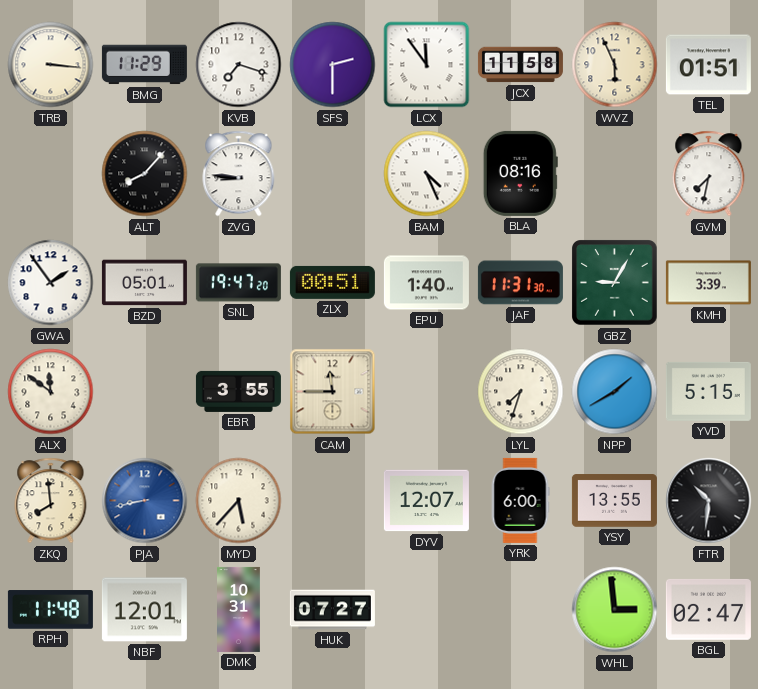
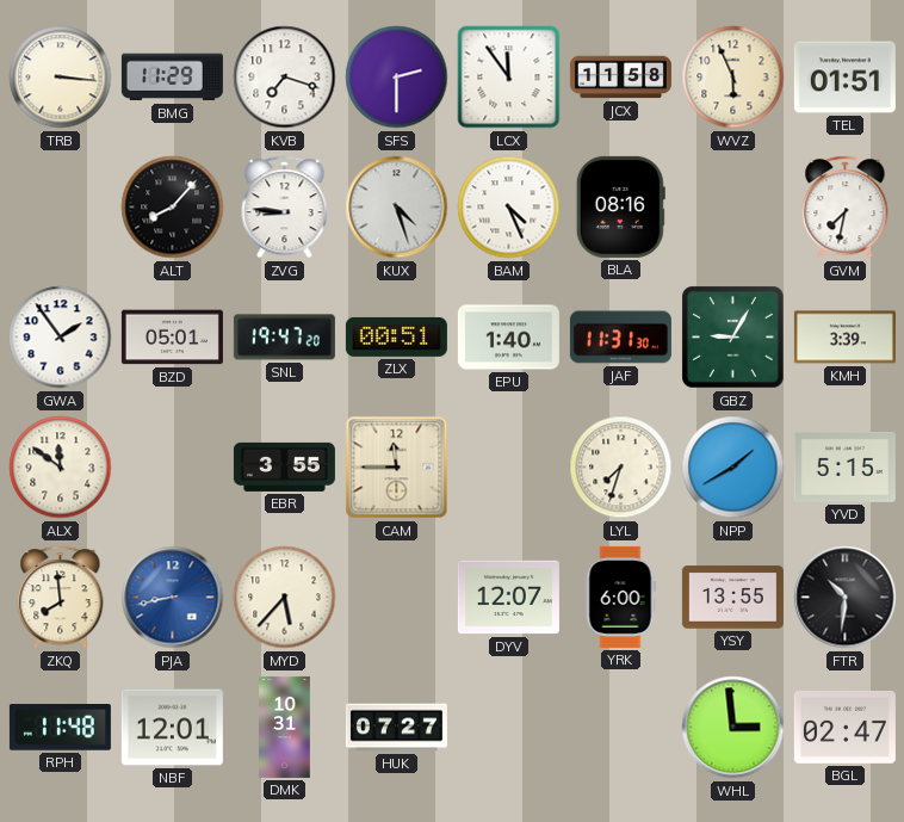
KUX: none -> 4:27 (397, 208)
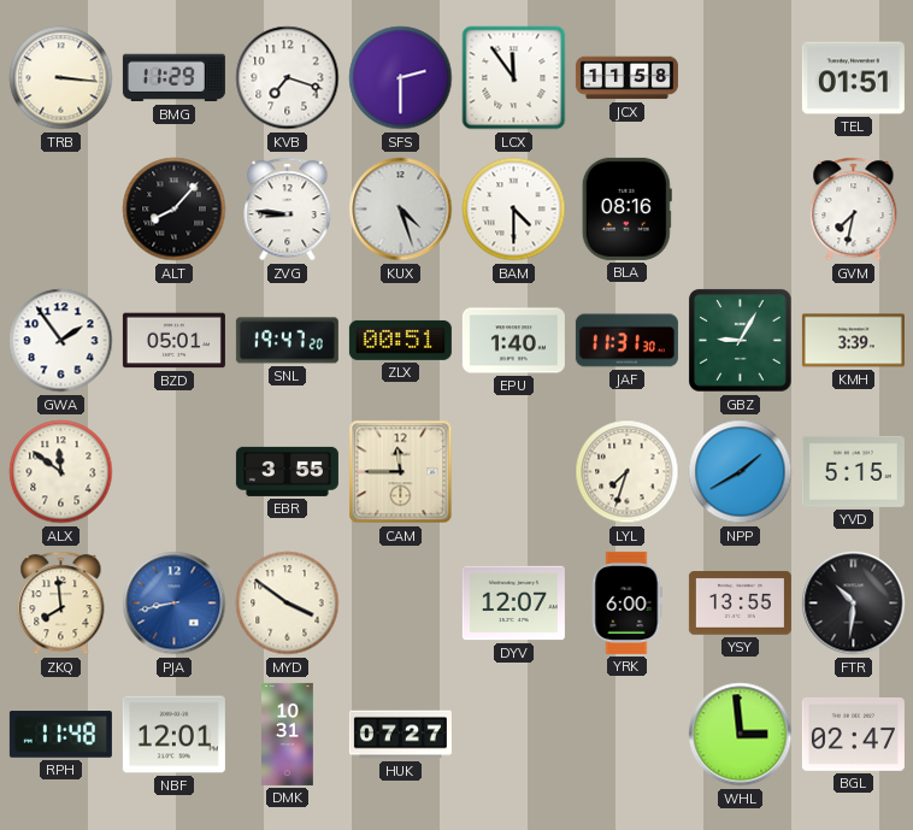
WVZ: 5:56 -> none (733, 78)
BAM: 4:26 -> 4:30 (514, 210)
MYD: 5:37 -> 3:51 (288, 604)
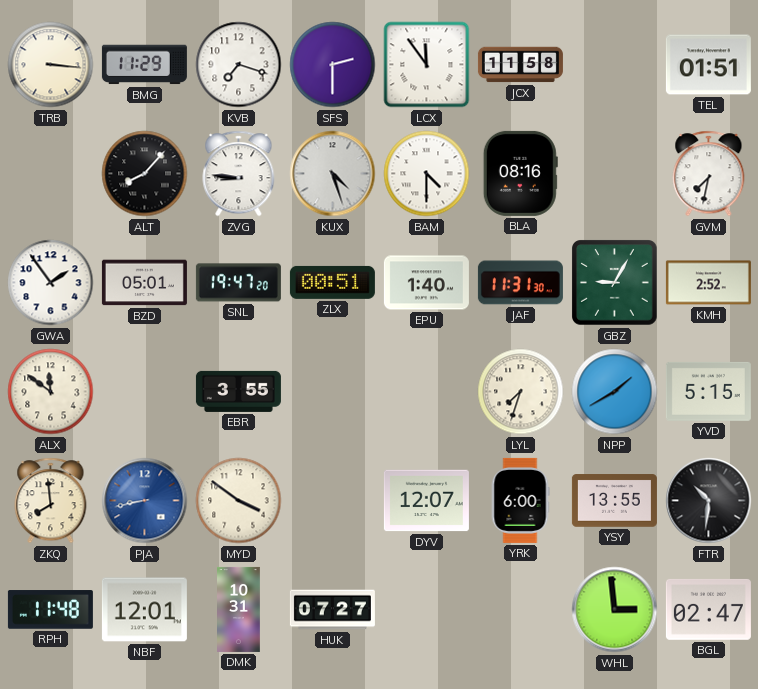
KMH: 3:39 -> 2:52 (708, 283)
CAM: 11:45 -> none (401, 472)
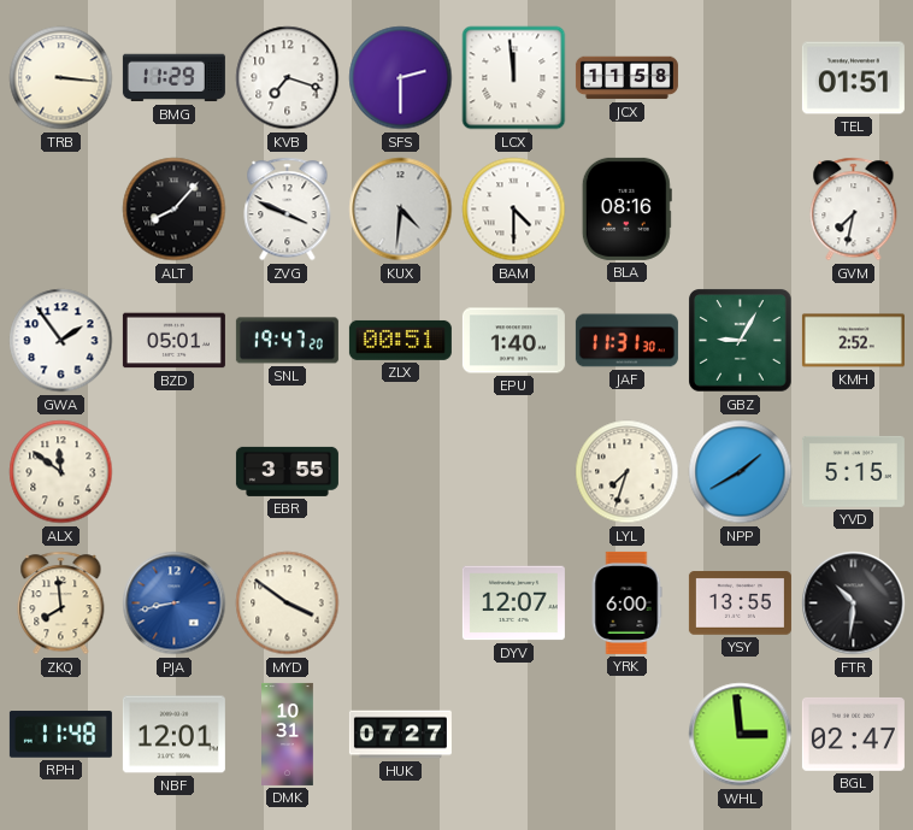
LCX: 11:54 -> 11:59 (514, 78)
ZVG: 8:46 -> 3:49 (288, 210)
KUX: 4:27 -> 4:31 (401, 210)
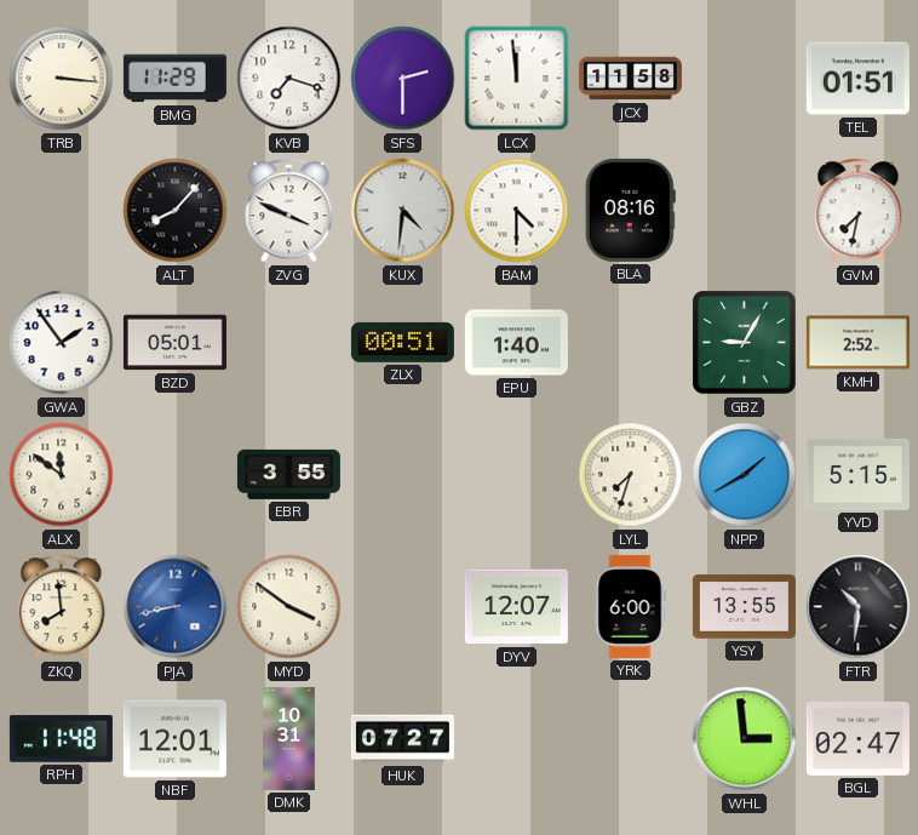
SNL: 19:47 -> none (287, 341)
JAF: 11:31 -> none (626, 341)
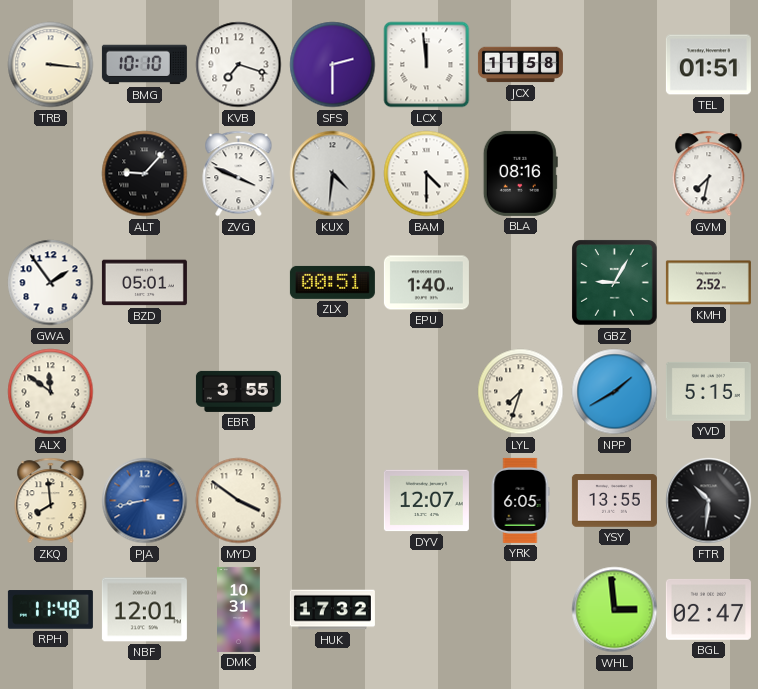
BMG: 11:29 -> 10:10 (144, 65)
ALT: 8:07 -> 9:07 (145, 174)
YRK: 6:00 -> 6:05 (520, 500)
HUK: 07:27 -> 17:32 (332, 610)
